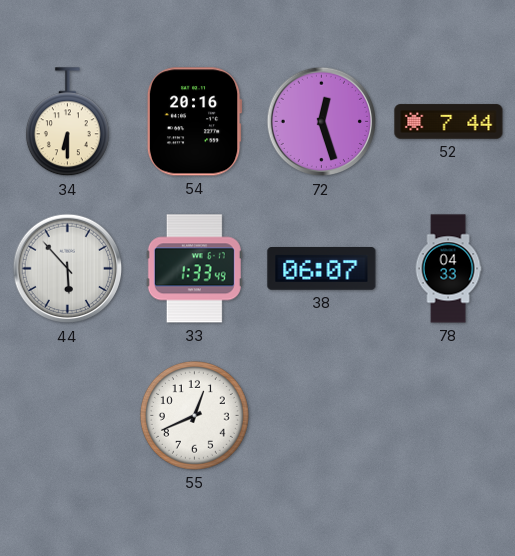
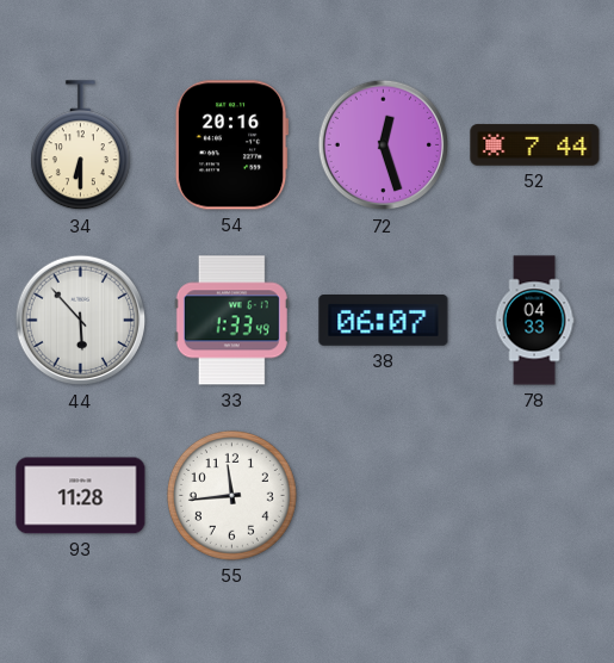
93: none -> 11:28 (81, 496)
55: 12:41 -> 11:44 (231, 495)
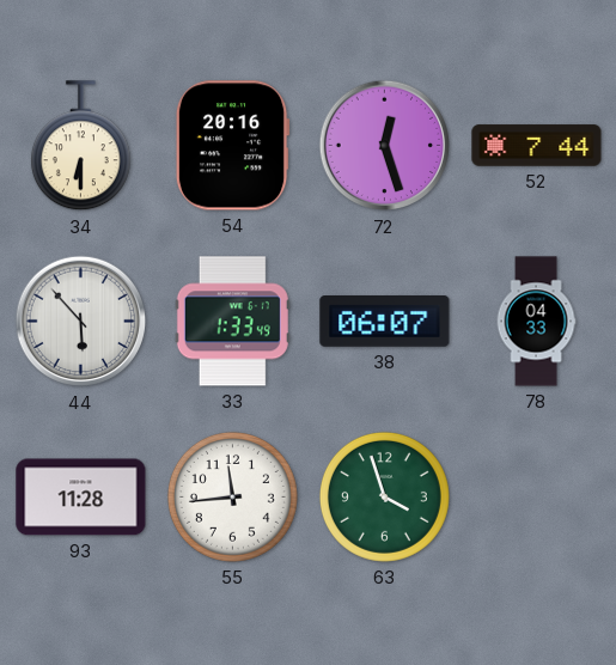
63: none -> 3:57 (384, 496)
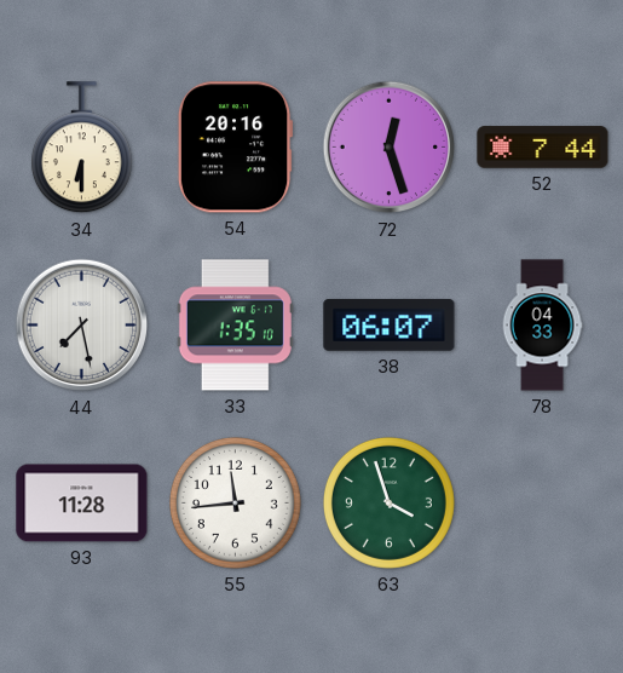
44: 5:53 -> 7:28 (82, 326)
33: 1:33 -> 1:35 (235, 326)
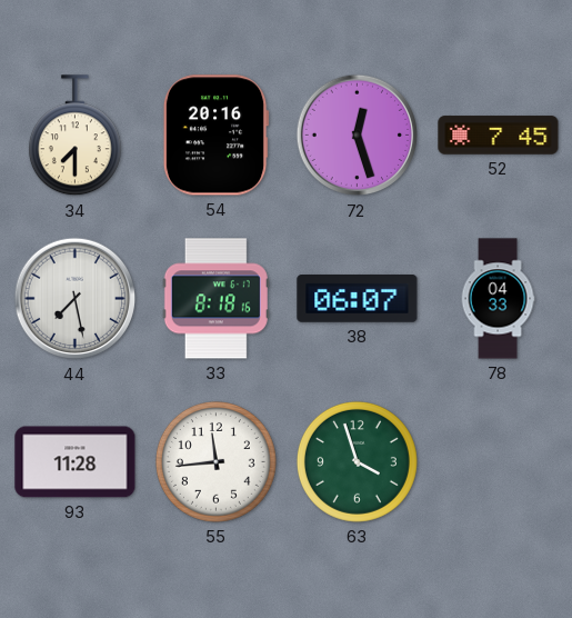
34: 6:30 -> 7:30 (74, 136)
52: 7:44 -> 7:45 (499, 136)
33: 1:35 -> 8:18 (215, 299)
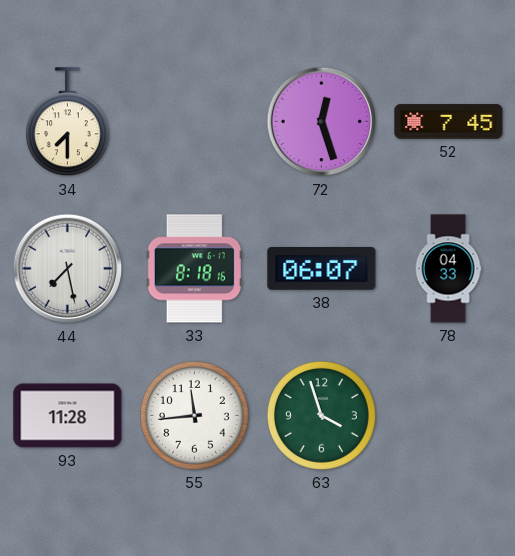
54: 20:16 -> none (215, 136)
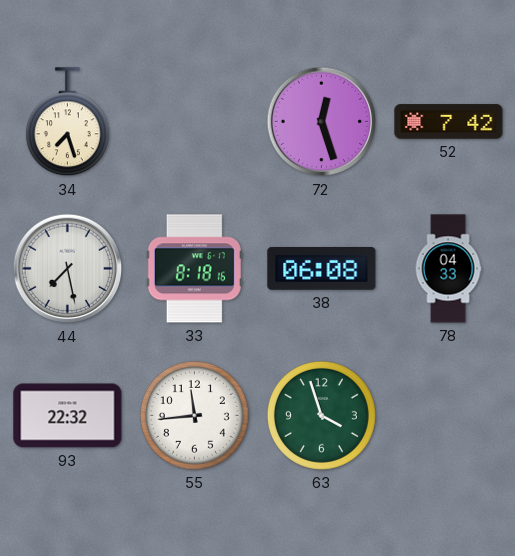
34: 7:30 -> 7:27 (67, 122)
52: 7:45 -> 7:42 (449, 122)
38: 06:07 -> 06:08 (322, 269)
93: 11:28 -> 22:32 (68, 416)
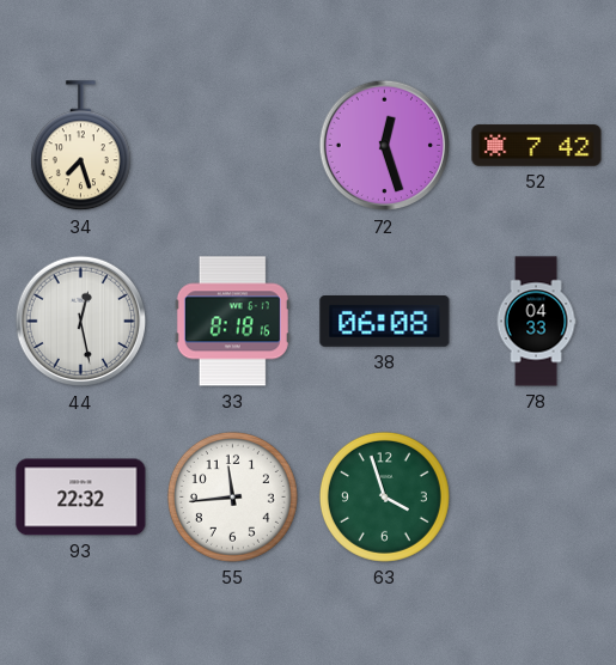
44: 7:28 -> 12:28 (81, 322)
